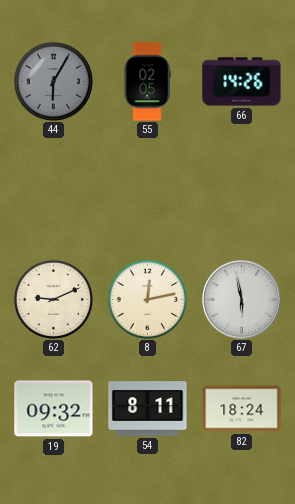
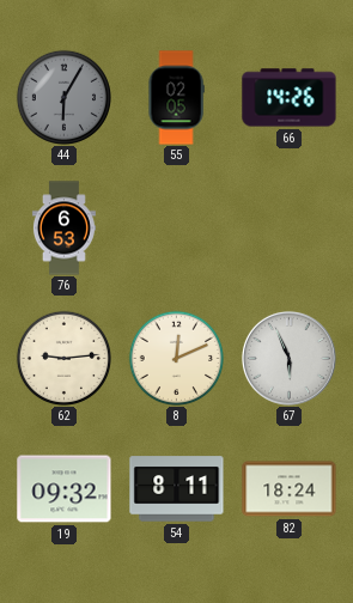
76: none -> 6:53 (63, 229)
62: 9:11 -> 9:14 (63, 358)
8: 12:13 -> 12:11 (176, 358)
67: 5:58 -> 5:56 (288, 358)
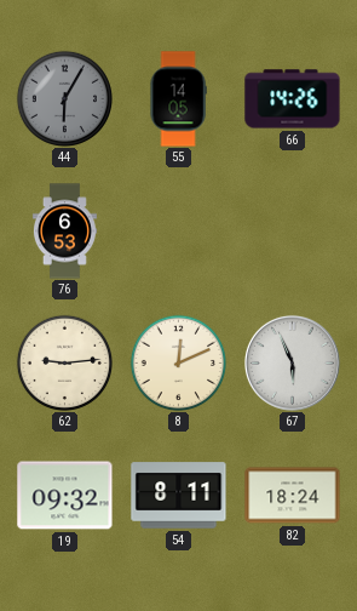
55: 02:05 -> 14:05 (178, 99)
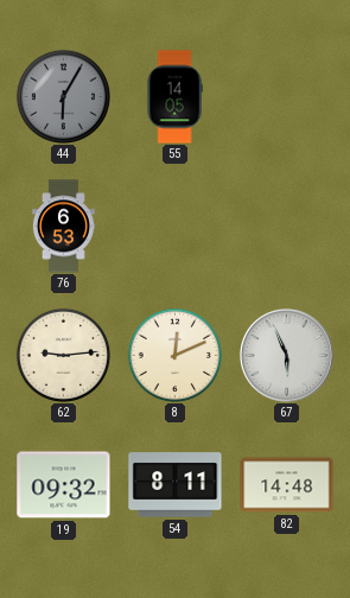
66: 14:26 -> none (293, 99)
82: 18:24 -> 14:48 (287, 485)
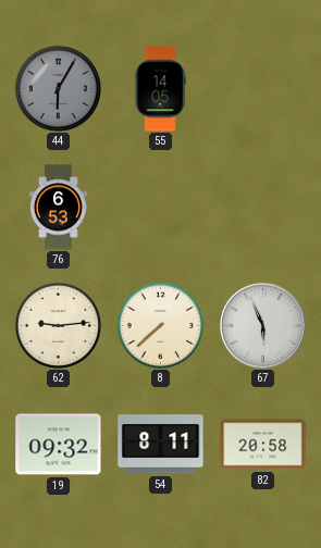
8: 12:11 -> 7:38 (160, 325)
82: 14:48 -> 20:58 (263, 445)
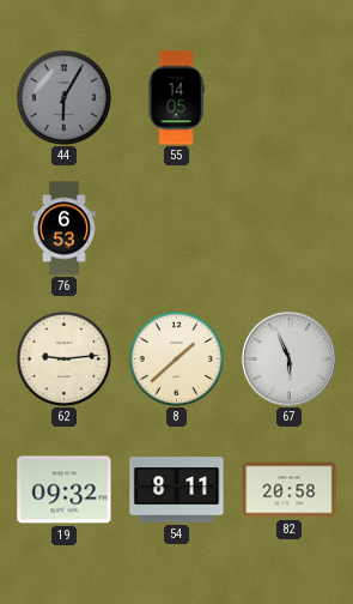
8: 7:38 -> 1:38 (176, 358)
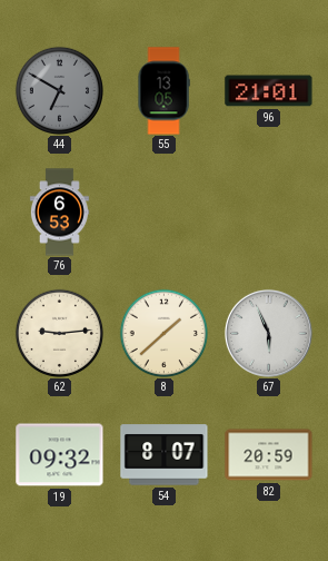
44: 6:05 -> 6:50 (59, 90)
55: 14:05 -> 13:05 (163, 91)
96: none -> 21:01 (269, 91)
54: 8:11 -> 8:07 (165, 455)
82: 20:58 -> 20:59 (269, 455)
